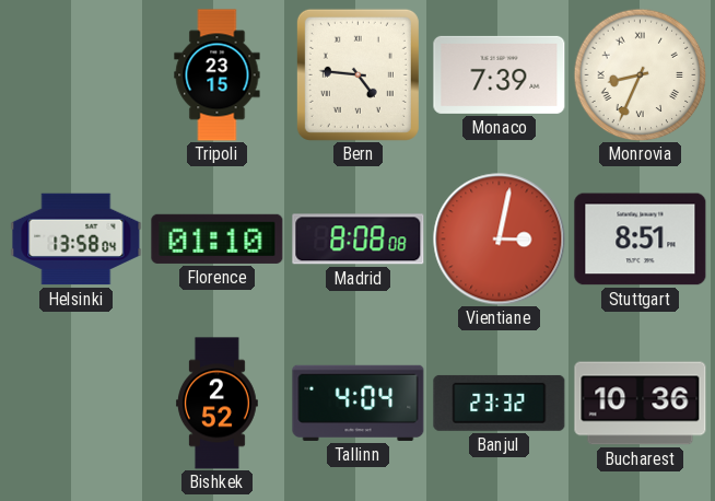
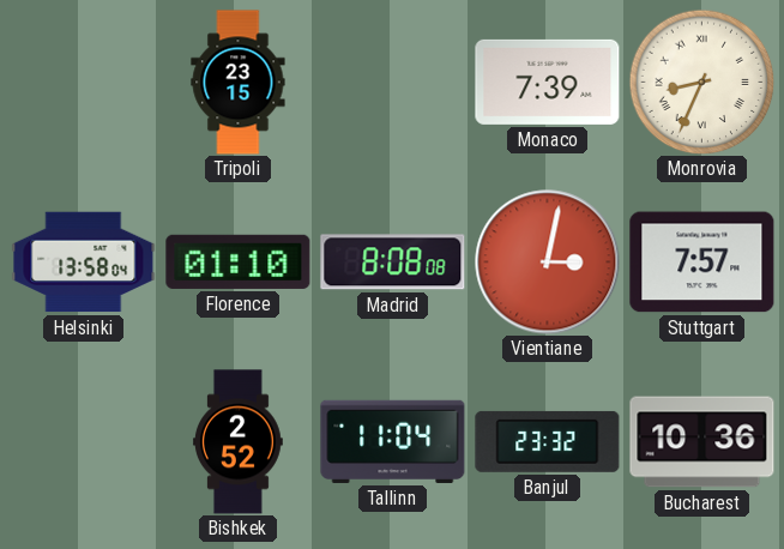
Bern: 4:46 -> none (357, 74)
Stuttgart: 8:51 -> 7:57 (702, 263)
Tallinn: 4:04 -> 11:04 (393, 441)
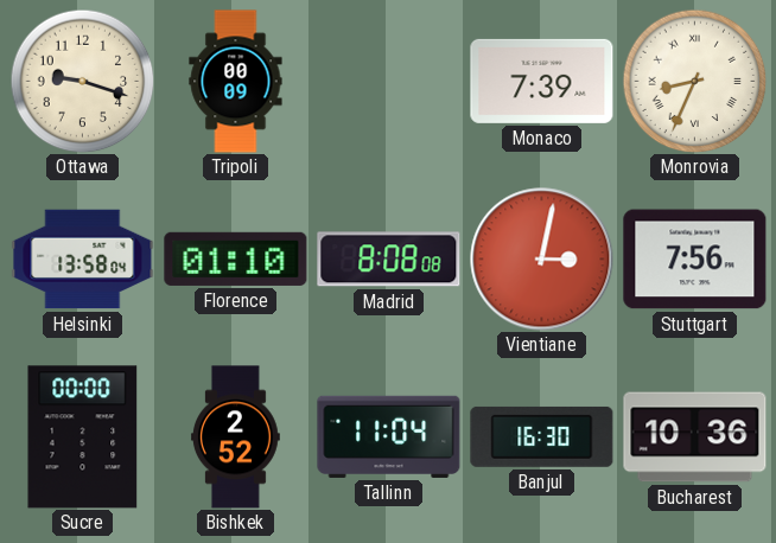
Ottawa: none -> 9:18 (82, 81)
Tripoli: 23:15 -> 00:09 (236, 82)
Stuttgart: 7:57 -> 7:56 (695, 260)
Sucre: none -> 00:00 (83, 437)
Banjul: 23:32 -> 16:30 (542, 436)
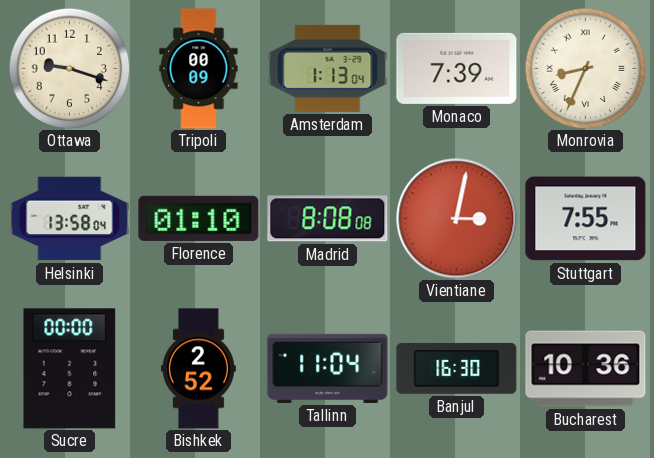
Amsterdam: none -> 1:13 (328, 68)
Stuttgart: 7:56 -> 7:55 (586, 219)
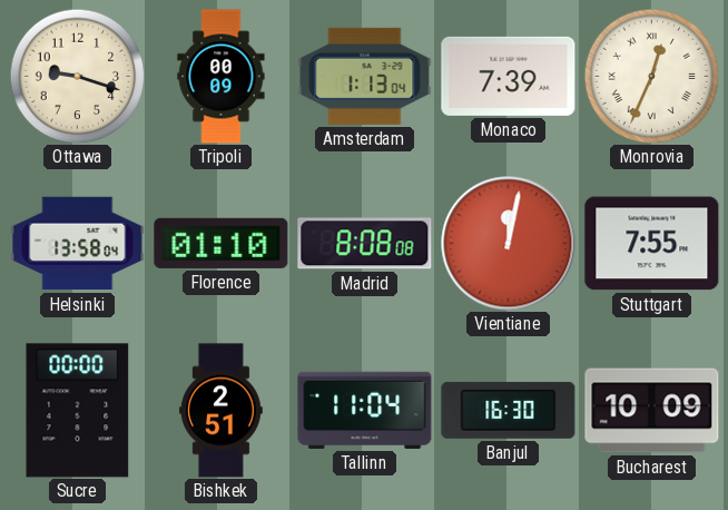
Monrovia: 8:34 -> 12:34 (651, 76)
Vientiane: 3:02 -> 12:02 (509, 244)
Bishkek: 2:52 -> 2:51 (220, 411)
Bucharest: 10:36 -> 10:09 (652, 411)
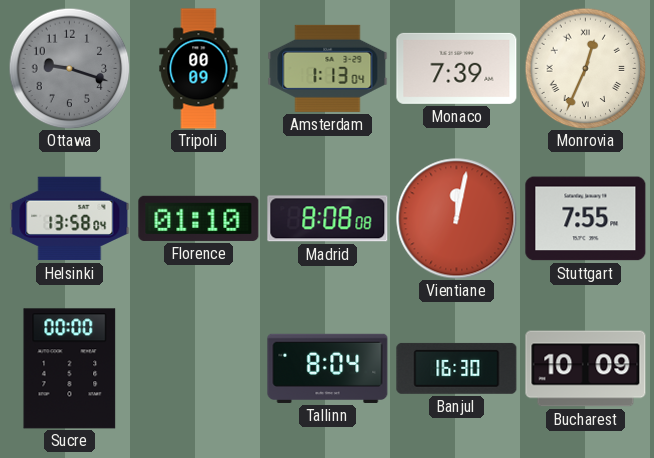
Ottawa dial: cream -> grey (69, 68)
Bishkek: 2:51 -> none (220, 411)
Tallinn: 11:04 -> 8:04 (328, 368)
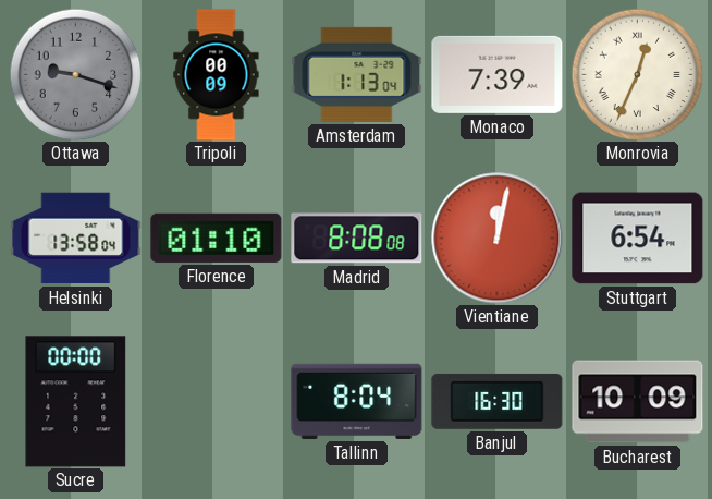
Stuttgart: 7:55 -> 6:54 (638, 239)
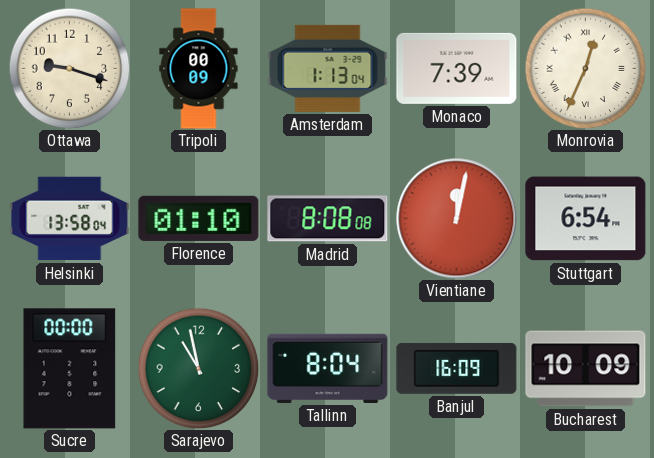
Ottawa dial: grey -> cream (69, 68)
Sarajevo: none -> 10:58 (198, 368)
Banjul: 16:30 -> 16:09 (457, 368)
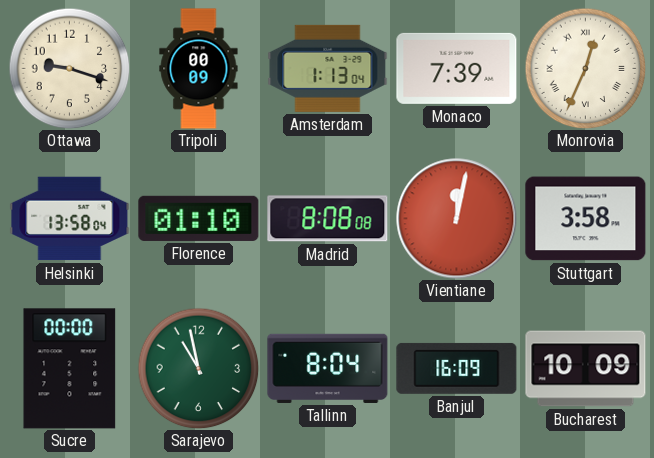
Stuttgart: 6:54 -> 3:58 (586, 219)
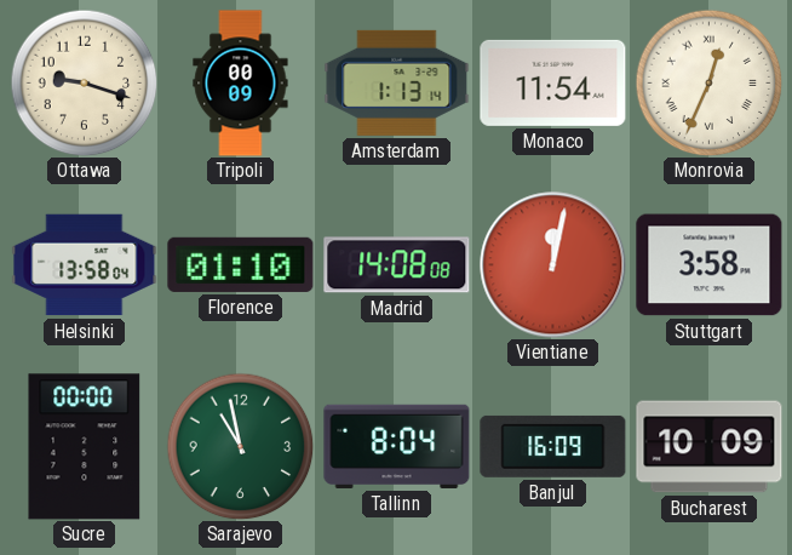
Amsterdam: 1:13:04 -> 1:13:14 (397, 82)
Monaco: 7:39 -> 11:54 (553, 82)
Madrid: 8:08 -> 14:08 (397, 265)
